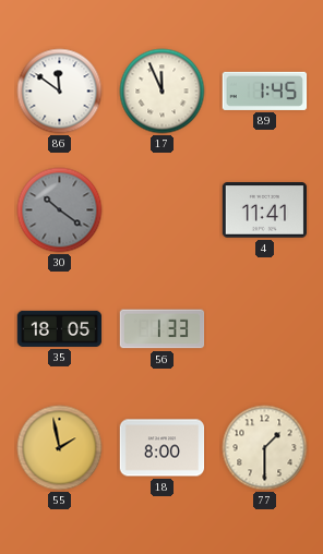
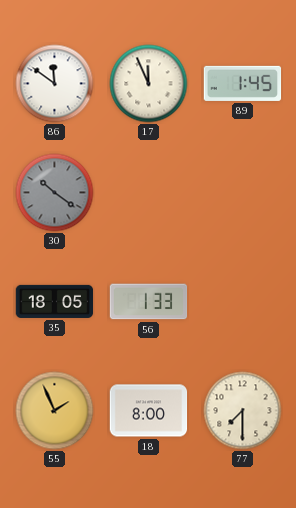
4: 11:41 -> none (265, 210)
55: 1:58 -> 1:56 (55, 411)
77: 1:30 -> 7:30 (243, 411)
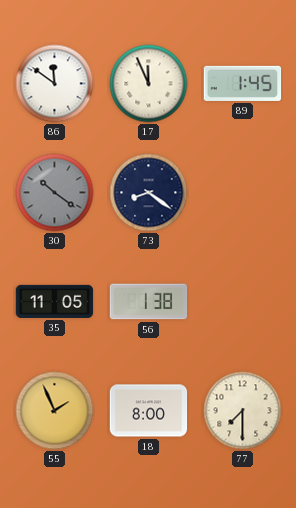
73: none -> 8:21 (149, 193)
35: 18:05 -> 11:05 (55, 301)
56: 1:33 -> 1:38 (149, 302)
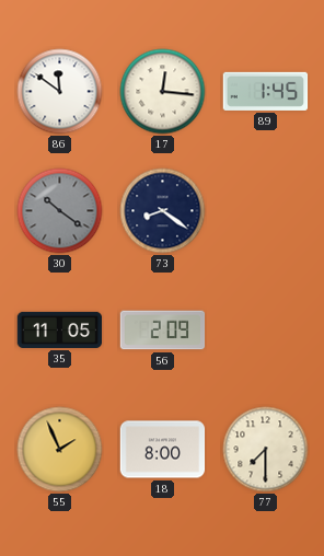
17: 11:56 -> 12:16 (163, 92)
56: 1:38 -> 2:09 (163, 331)
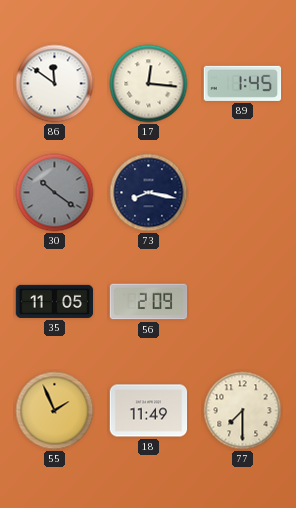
73: 8:21 -> 8:17 (149, 193)
18: 8:00 -> 11:49 (149, 411)
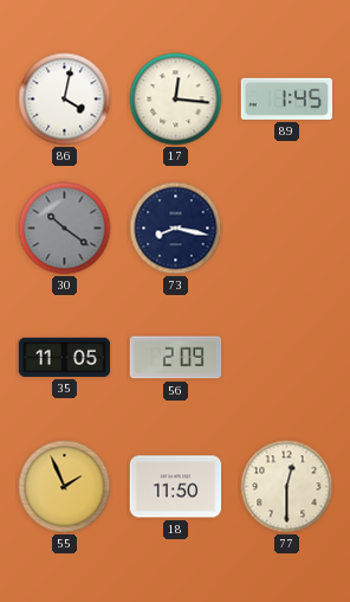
86: 11:51 -> 4:02 (65, 100)
18: 11:49 -> 11:50 (176, 487)
77: 7:30 -> 12:30 (287, 487)
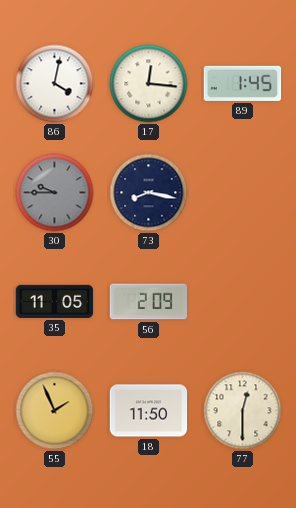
30: 10:21 -> 9:45 (55, 193)
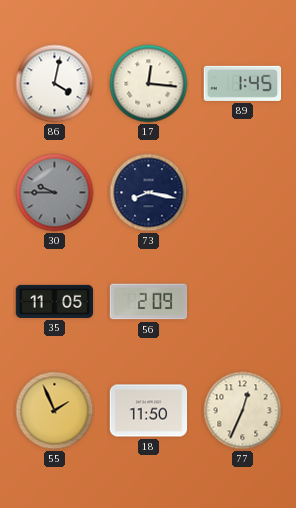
77: 12:30 -> 12:34 (243, 411)
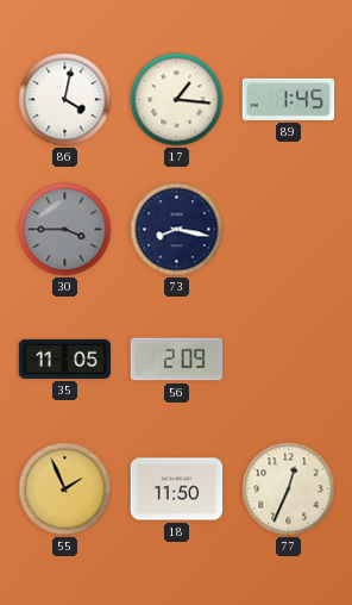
17: 12:16 -> 1:16 (177, 100)
30: 9:45 -> 3:45 (65, 230)
